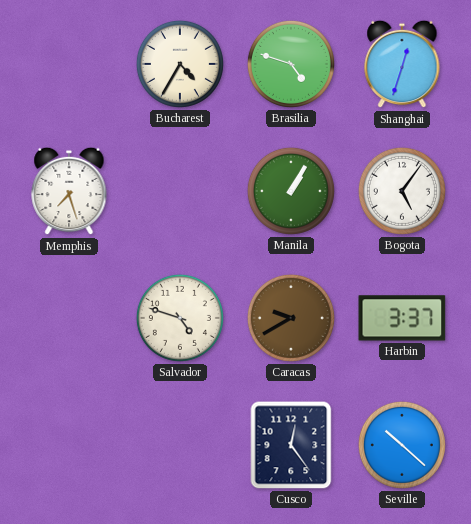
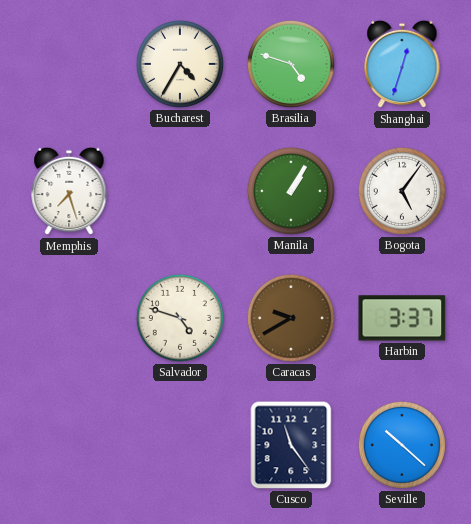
Cusco: 12:24 -> 11:24 (291, 445)
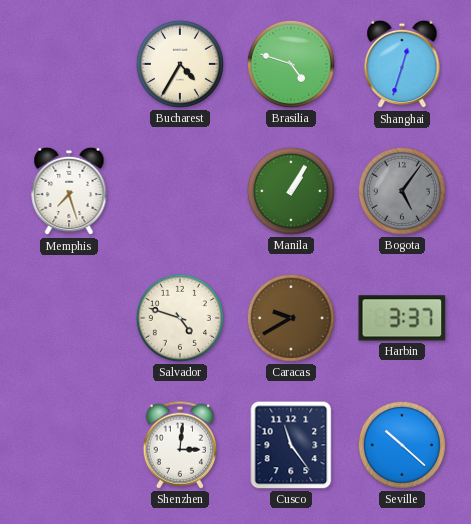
Bogota dial: white -> grey (402, 191)
Shenzhen: none -> 3:01 (179, 445)
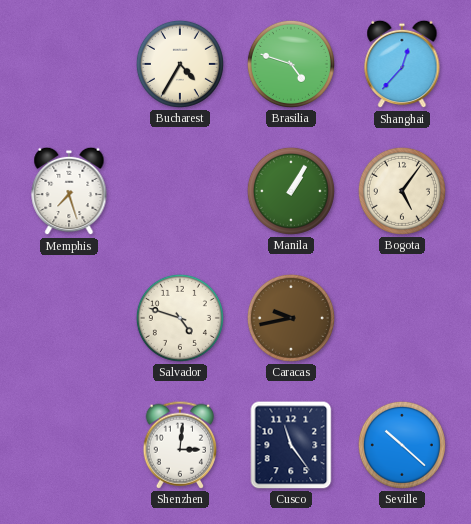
Shanghai: 12:33 -> 12:37 (402, 64)
Bogota dial: grey -> cream (402, 191)
Caracas: 9:40 -> 9:43 (291, 318)
Harbin: 3:37 -> none (402, 318)
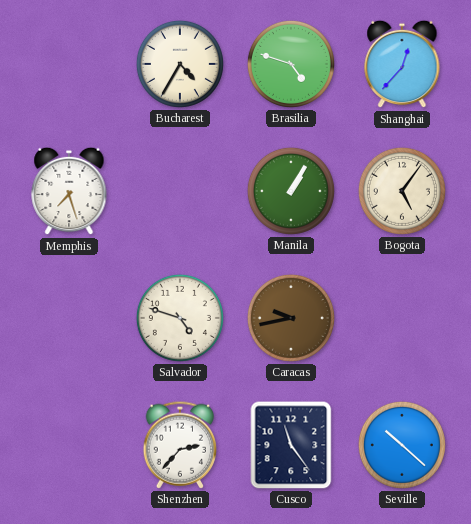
Shenzhen: 3:01 -> 2:37 (179, 445)
